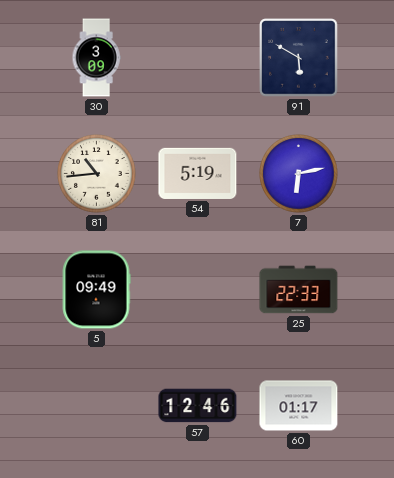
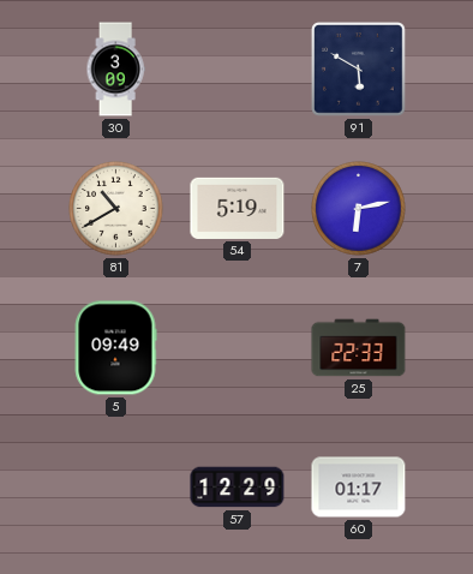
81: 10:44 -> 10:40 (116, 209)
57: 12:46 -> 12:29 (238, 488)
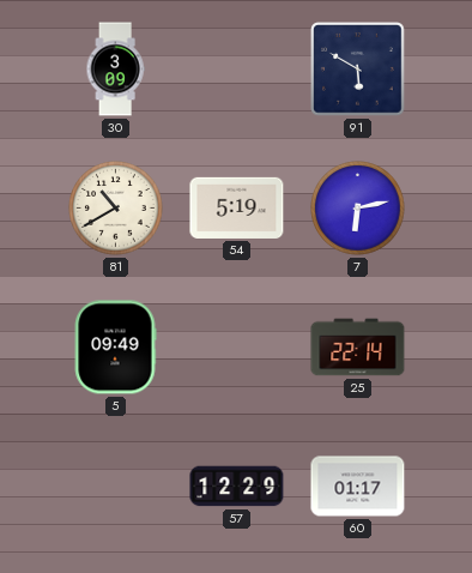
25: 22:33 -> 22:14 (358, 348)
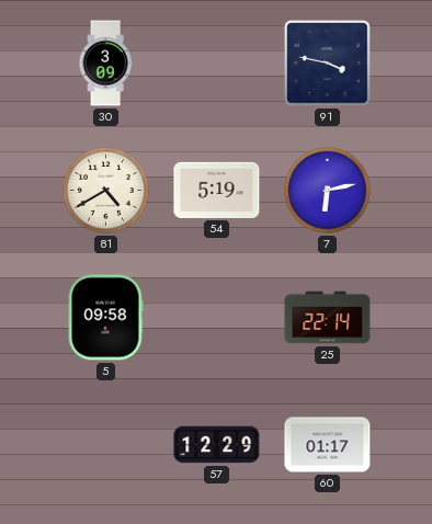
91: 5:50 -> 3:47 (328, 64)
81: 10:40 -> 4:40 (106, 191)
5: 09:49 -> 09:58 (105, 318)
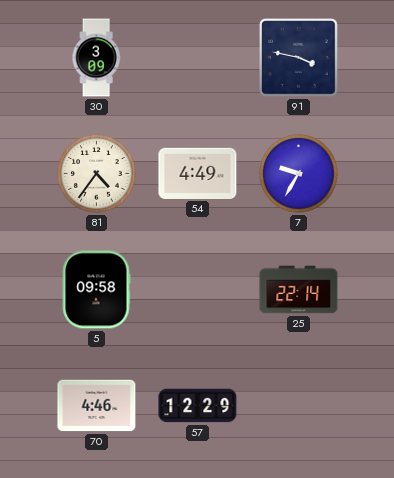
81: 4:40 -> 4:36 (97, 174)
54: 5:19 -> 4:49 (198, 173)
7: 6:13 -> 9:35 (299, 174)
70: none -> 4:46 (97, 406)
60: 01:17 -> none (328, 445)
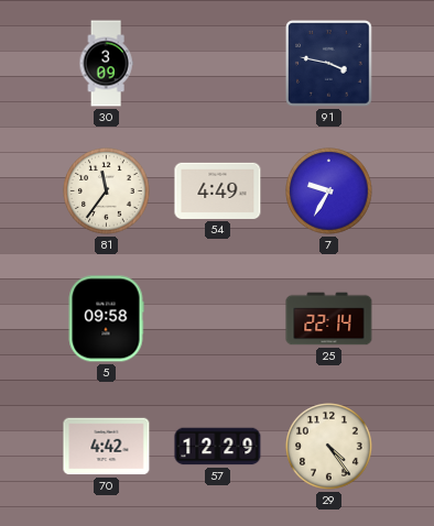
81: 4:36 -> 11:36 (107, 191)
70: 4:46 -> 4:42 (107, 447)
29: none -> 4:24 (329, 447)
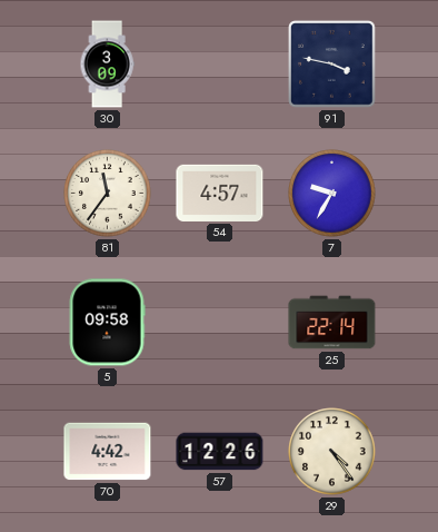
54: 4:49 -> 4:57 (220, 193)
57: 12:29 -> 12:26 (220, 452)
